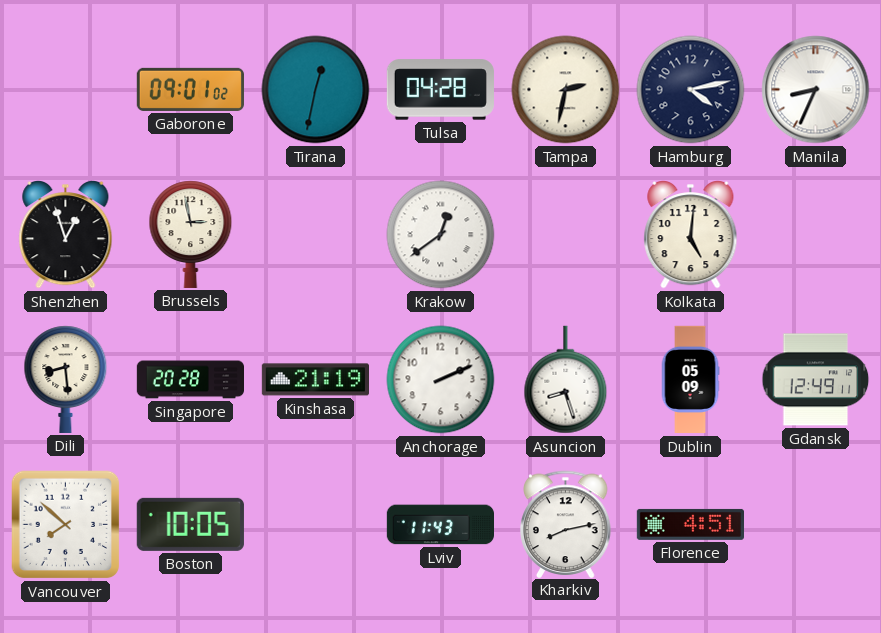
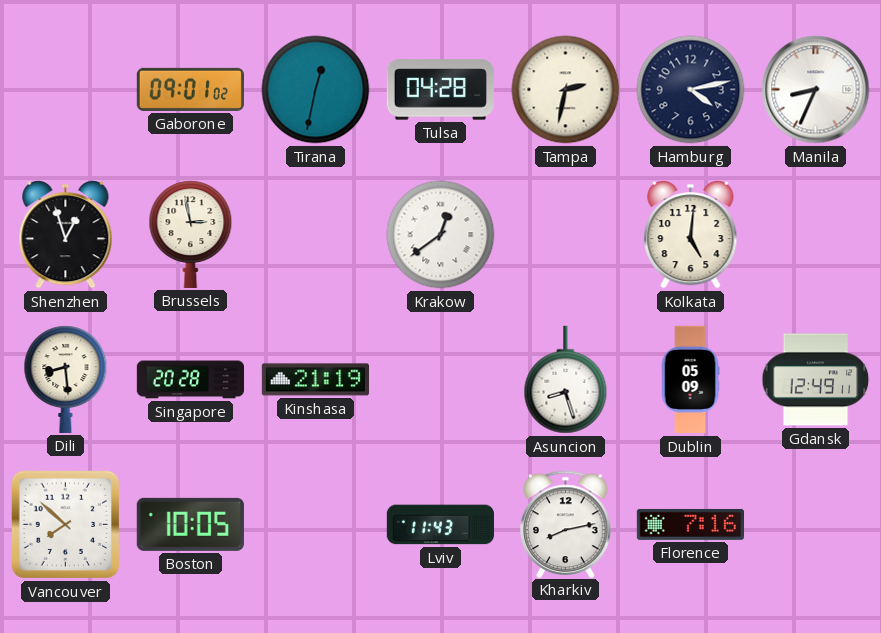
Anchorage: 2:11 -> none (441, 380)
Florence: 4:51 -> 7:16 (690, 524)
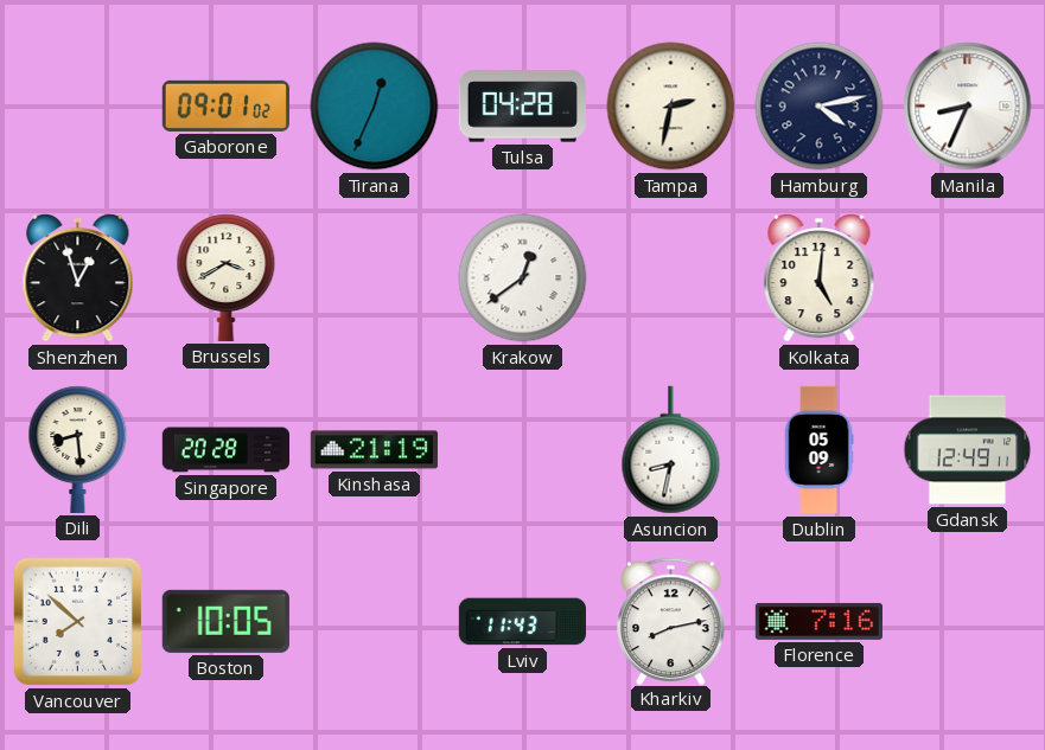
Tirana: 12:32 -> 12:34 (375, 107)
Brussels: 2:58 -> 3:40 (227, 277)
Asuncion: 8:27 -> 8:32 (671, 450)
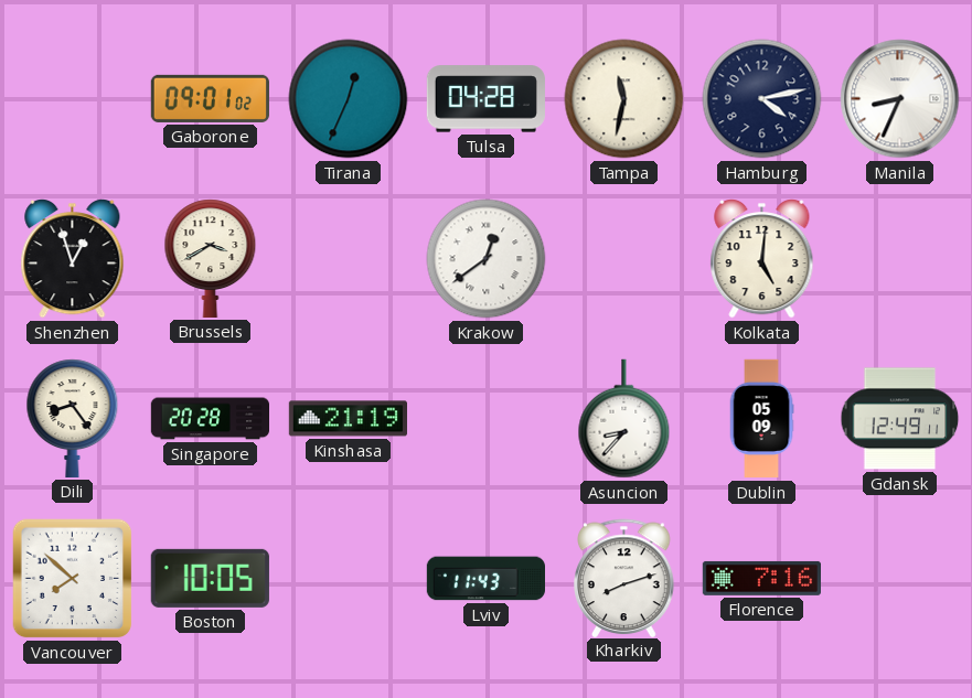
Tampa: 2:32 -> 11:32 (624, 99)
Dili: 8:29 -> 8:24 (73, 418)
Asuncion: 8:32 -> 8:37 (624, 419)
Kharkiv: 8:13 -> 8:12 (624, 578)
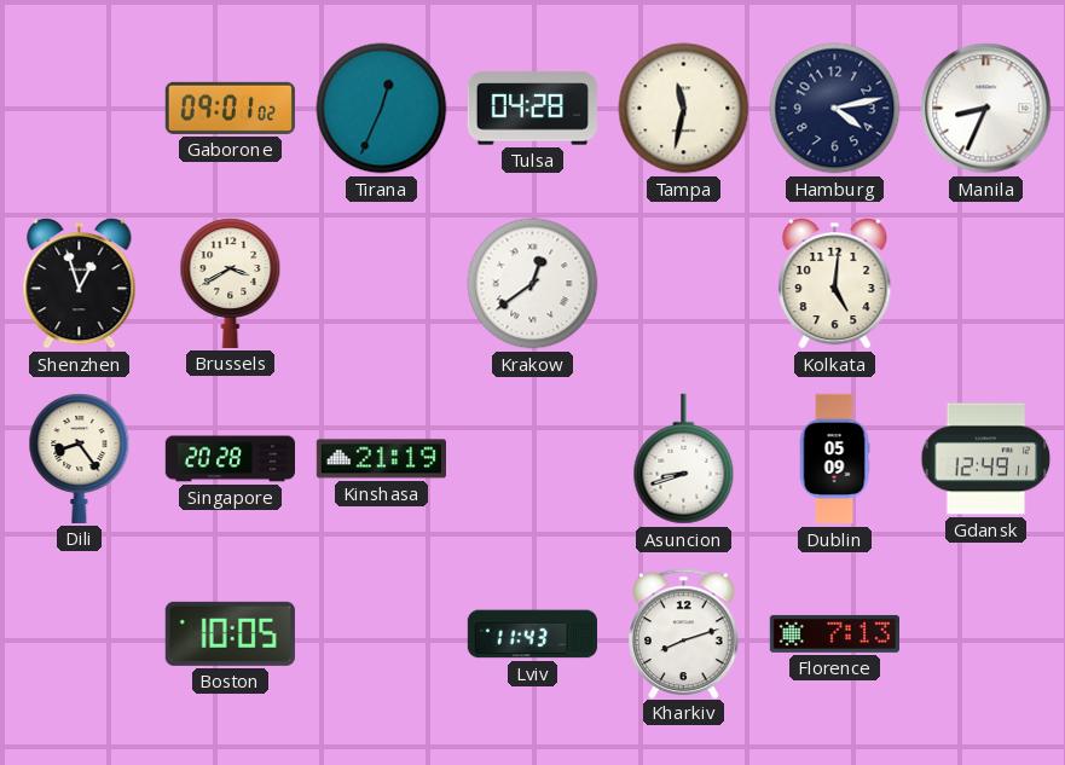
Asuncion: 8:37 -> 8:42 (684, 459)
Vancouver: 7:52 -> none (73, 579)
Florence: 7:16 -> 7:13 (834, 633)
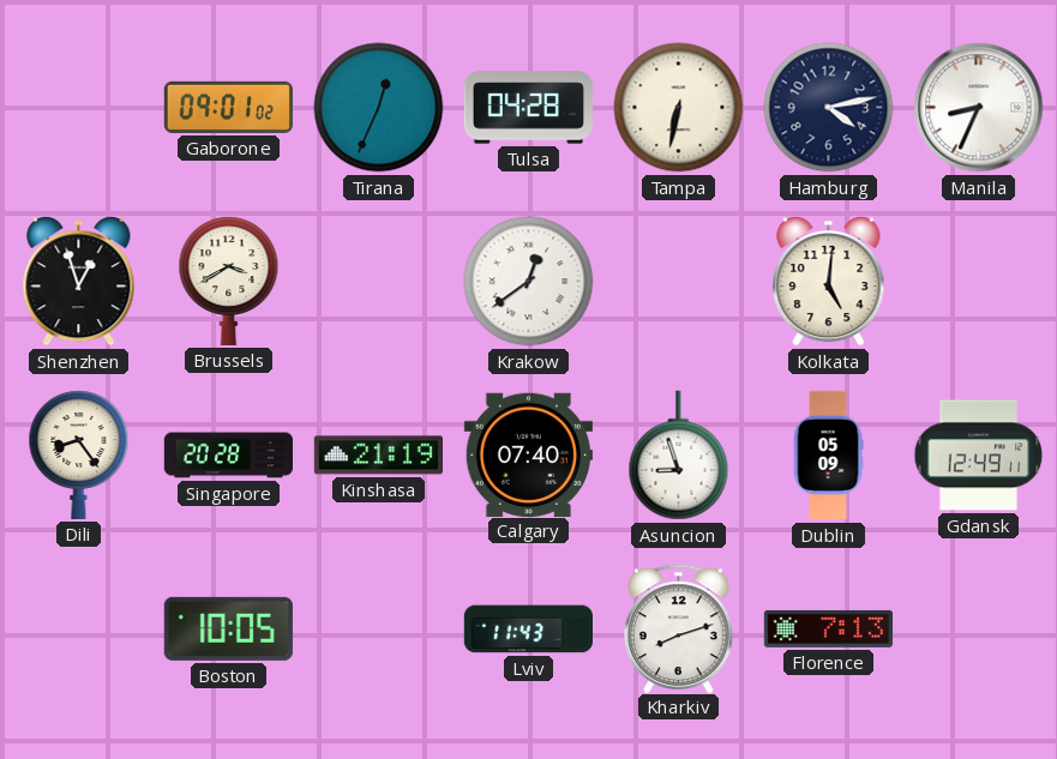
Tampa: 11:32 -> 6:32 (679, 108)
Calgary: none -> 07:40 (528, 454)
Asuncion: 8:42 -> 8:57 (679, 456)
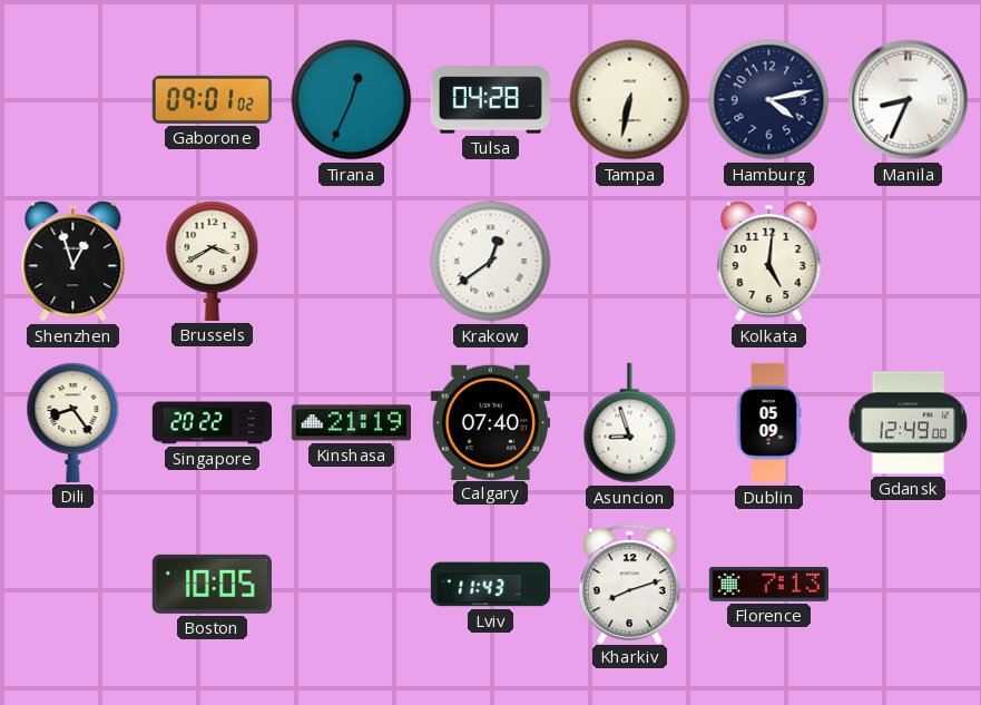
Singapore: 20:28 -> 20:22 (213, 423)
Gdansk: 12:49:11 -> 12:49:00 (909, 423)
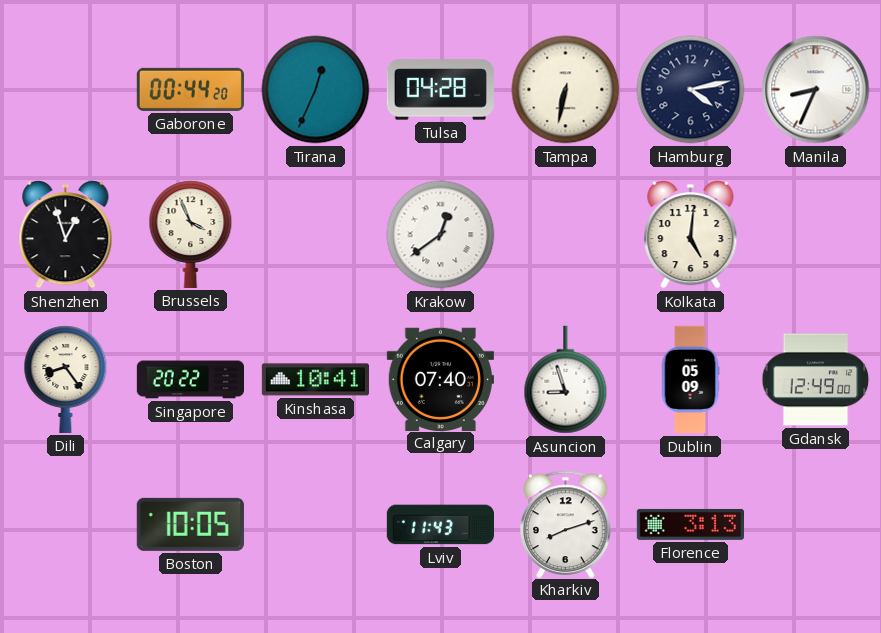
Gaborone: 09:01 -> 00:44 (190, 89)
Brussels: 3:40 -> 3:56 (191, 234)
Kinshasa: 21:19 -> 10:41 (315, 380)
Florence: 7:13 -> 3:13 (690, 524)
